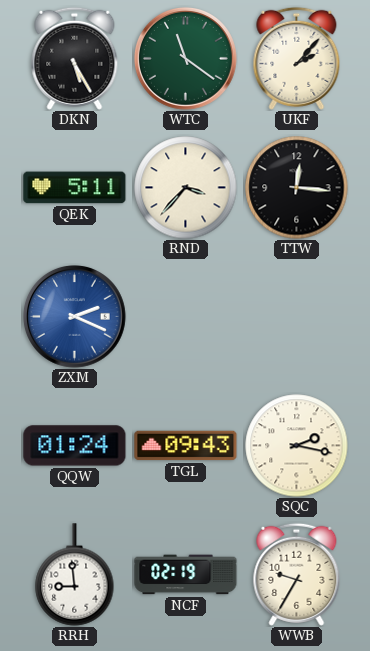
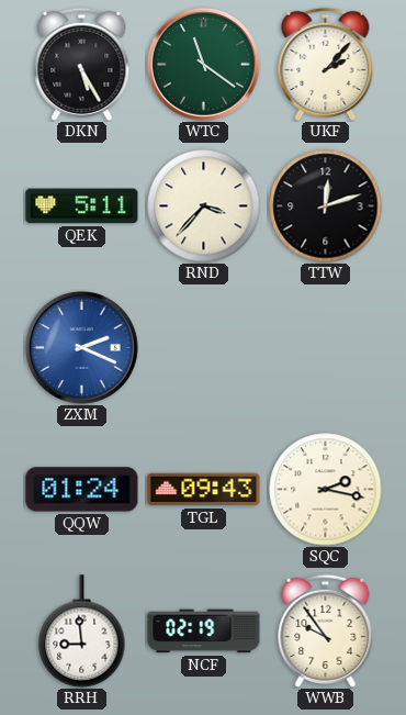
TTW: 12:16 -> 12:12 (326, 206)
WWB: 9:35 -> 9:54 (326, 630)
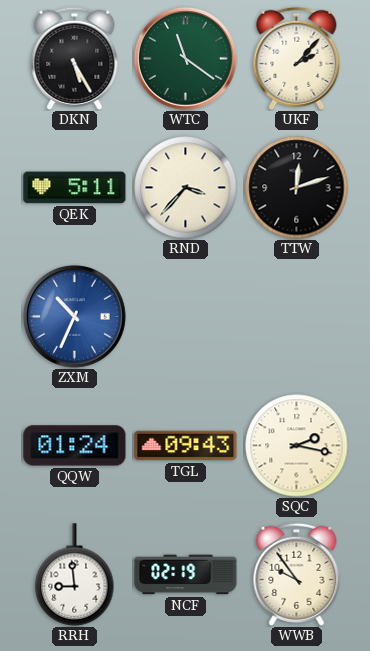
ZXM: 2:19 -> 10:34 (75, 317)
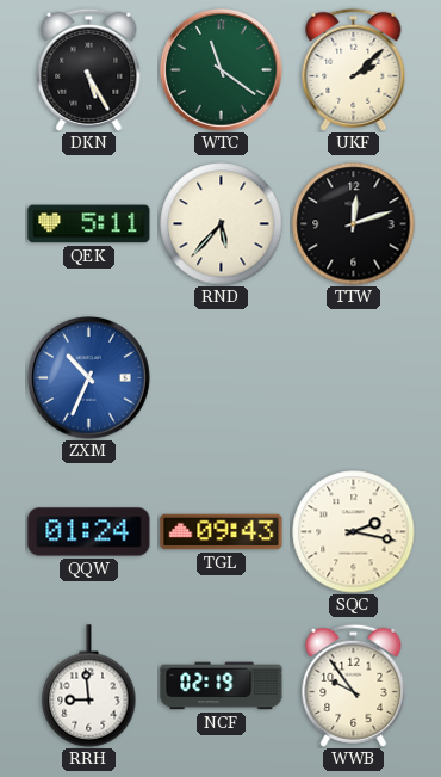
UKF: 2:07 -> 2:08 (354, 69)
RND: 3:37 -> 5:37 (222, 224)
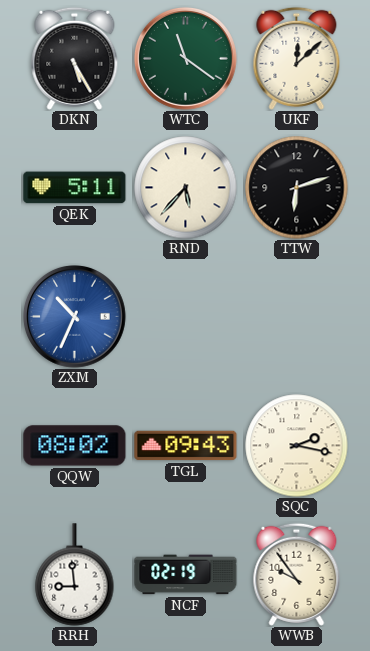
UKF: 2:08 -> 12:08 (297, 58)
TTW: 12:12 -> 6:12 (297, 188)
QQW: 01:24 -> 08:02 (75, 446)
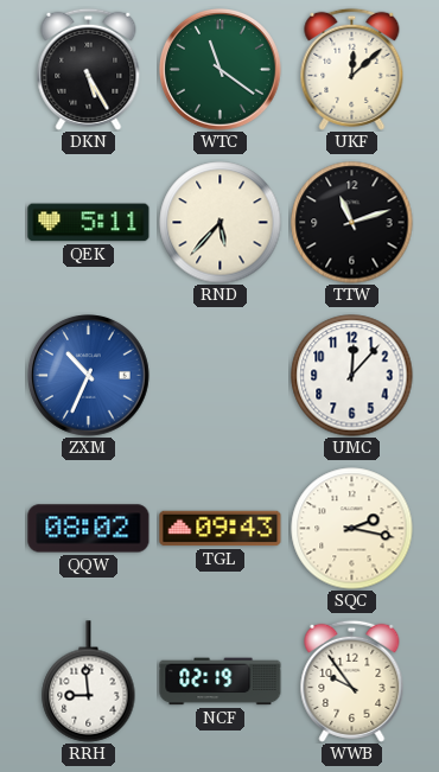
TTW: 6:12 -> 11:12 (352, 223)
UMC: none -> 12:07 (352, 376)
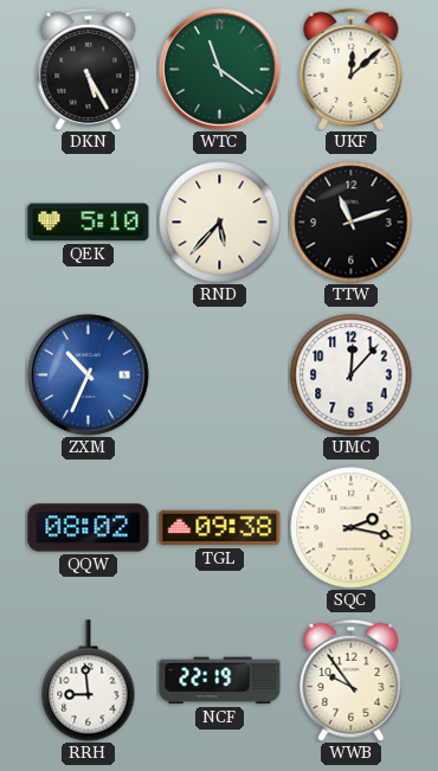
QEK: 5:11 -> 5:10 (89, 223)
TGL: 09:43 -> 09:38 (220, 528)
NCF: 02:19 -> 22:19 (220, 681)
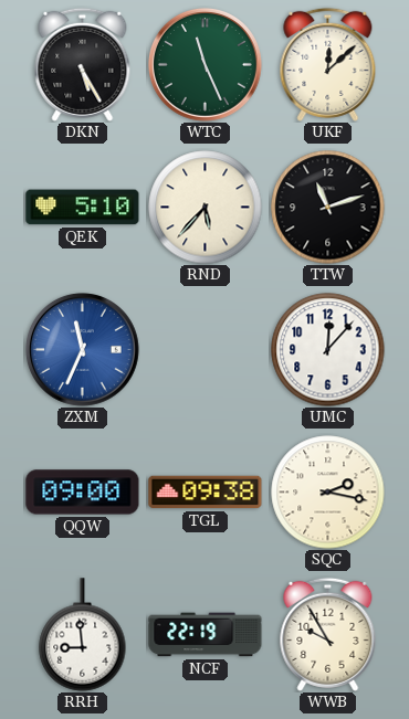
WTC: 11:21 -> 11:26 (206, 65)
ZXM: 10:34 -> 11:34 (83, 350)
QQW: 08:02 -> 09:00 (83, 493)
WWB: 9:54 -> 9:55 (328, 634)
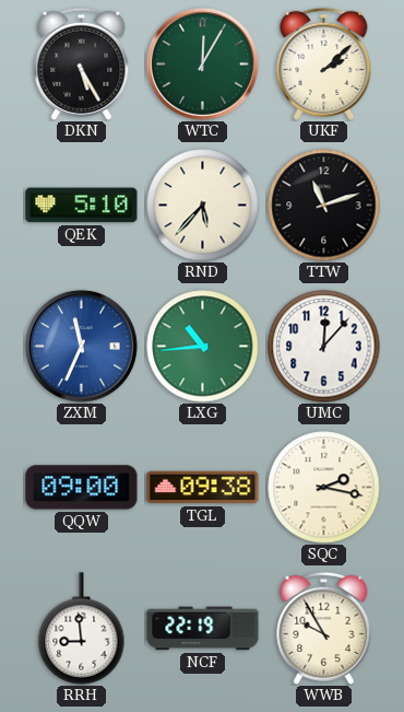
WTC: 11:26 -> 12:05 (203, 65)
UKF: 12:08 -> 2:08 (324, 63)
LXG: none -> 10:44 (203, 347)
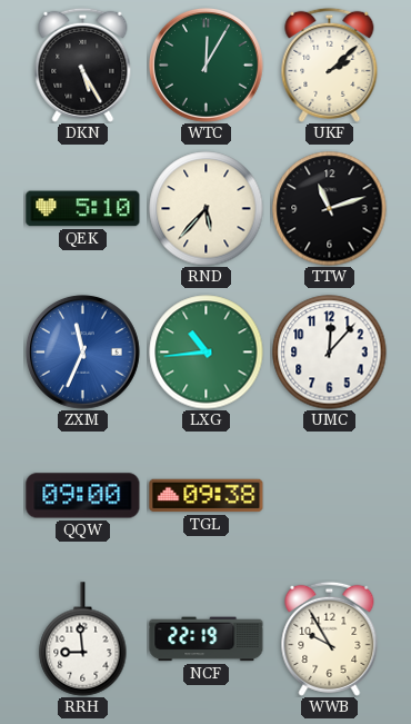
SQC: 2:17 -> none (324, 488)
